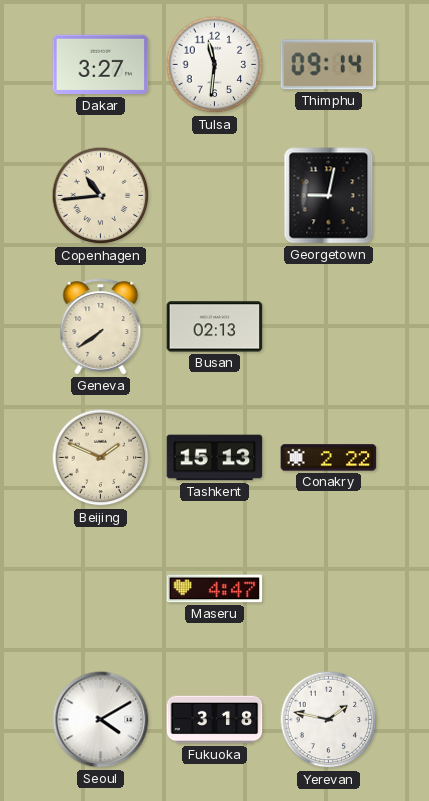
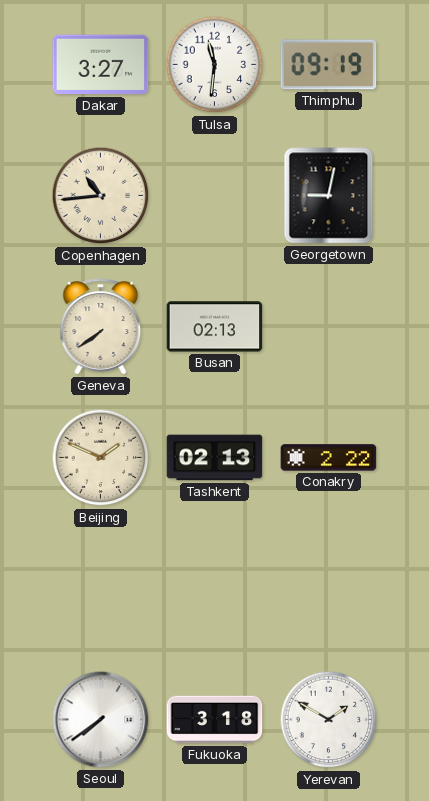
Thimphu: 09:14 -> 09:19 (329, 65)
Tashkent: 15:13 -> 02:13 (215, 458)
Maseru: 4:47 -> none (215, 589)
Seoul: 4:10 -> 7:39 (101, 720)
Yerevan: 1:47 -> 1:50 (329, 720)
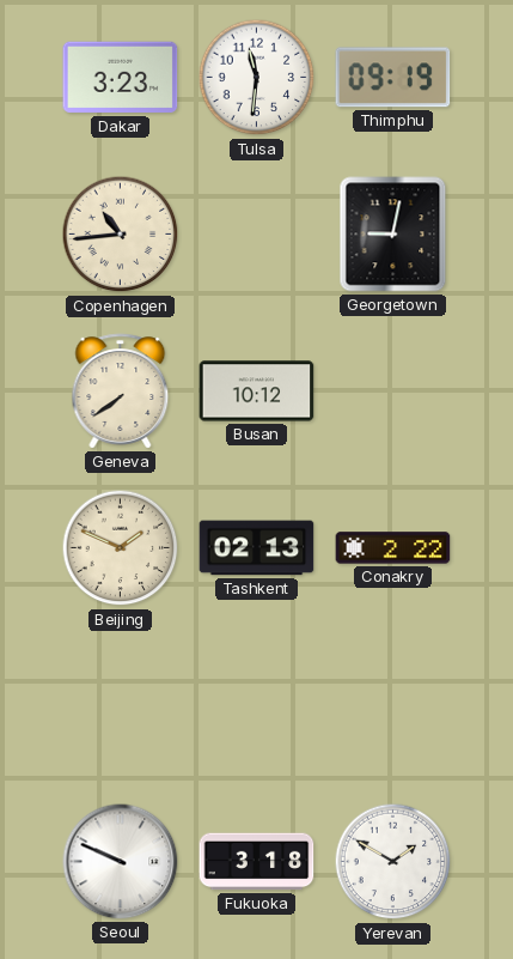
Dakar: 3:27 -> 3:23 (121, 78)
Busan: 02:13 -> 10:12 (257, 392)
Seoul: 7:39 -> 9:49 (121, 862)
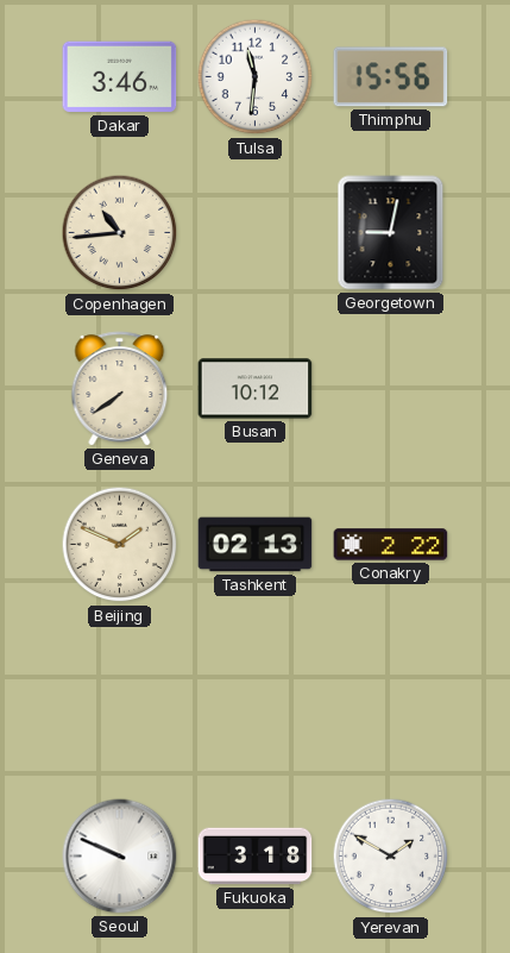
Dakar: 3:23 -> 3:46 (120, 77)
Thimphu: 09:19 -> 15:56 (391, 77)
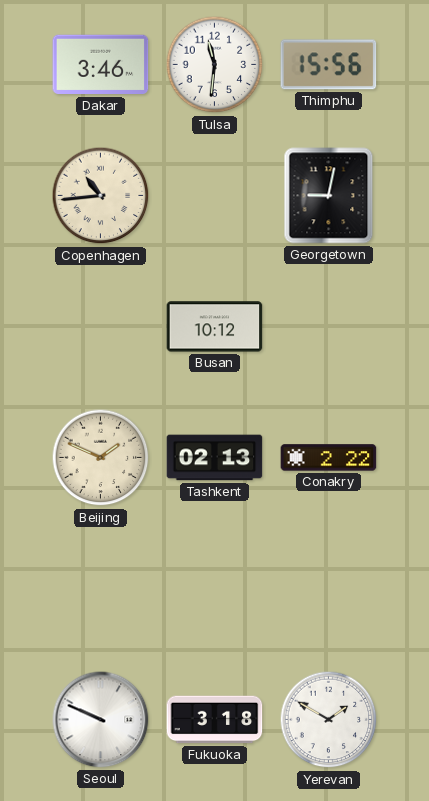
Geneva: 7:39 -> none (120, 389)
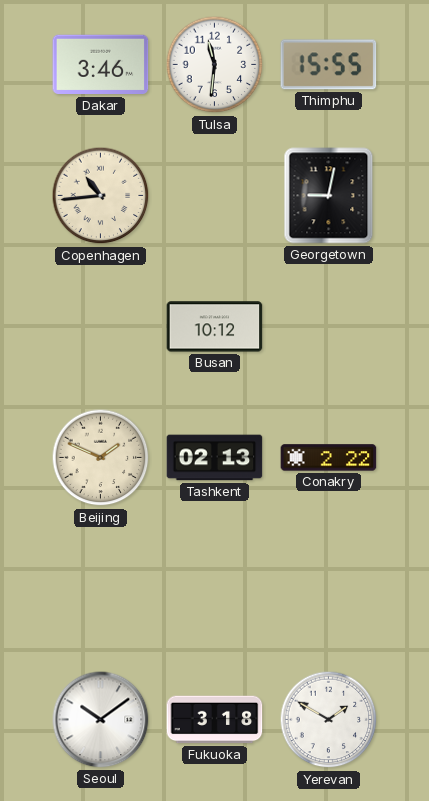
Thimphu: 15:56 -> 15:55 (329, 65)
Seoul: 9:49 -> 10:09 (101, 720)
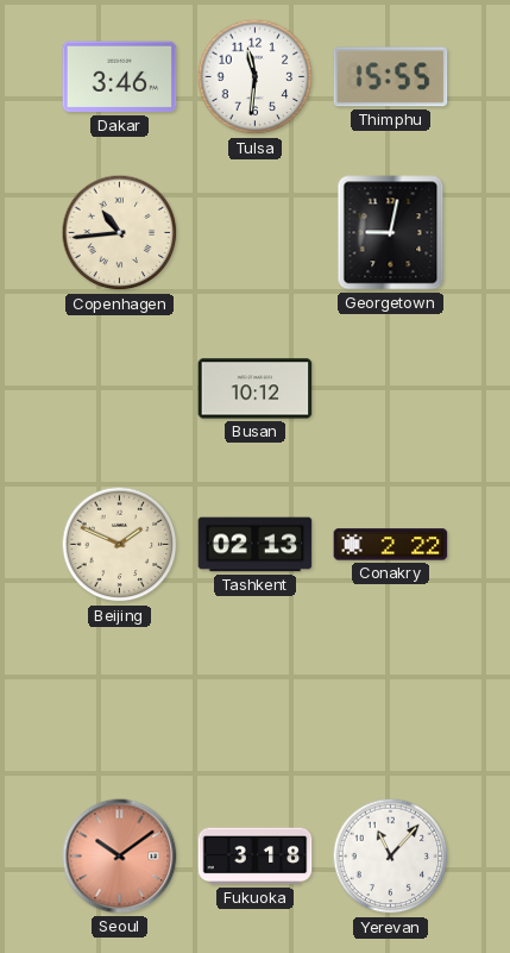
Seoul dial: white -> salmon (120, 857)
Yerevan: 1:50 -> 11:07 (391, 857)
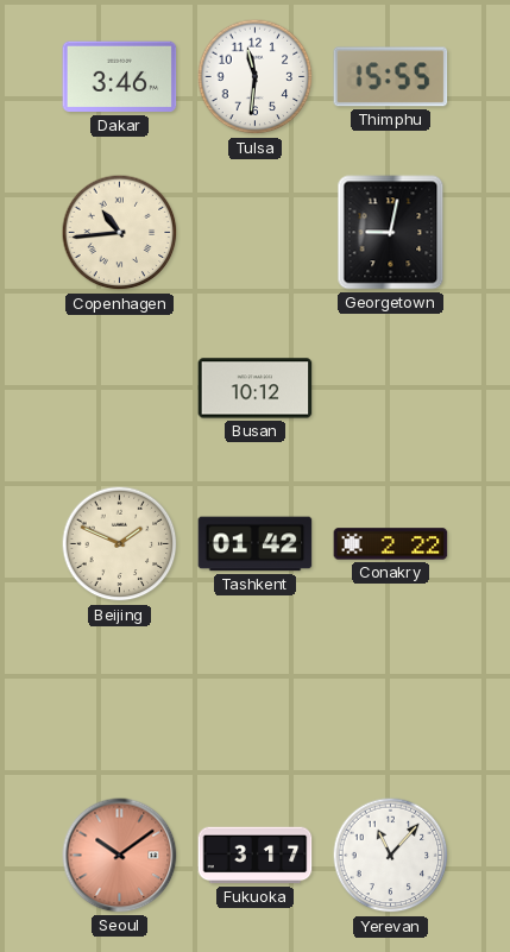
Tashkent: 02:13 -> 01:42 (256, 544)
Fukuoka: 3:18 -> 3:17 (256, 856)
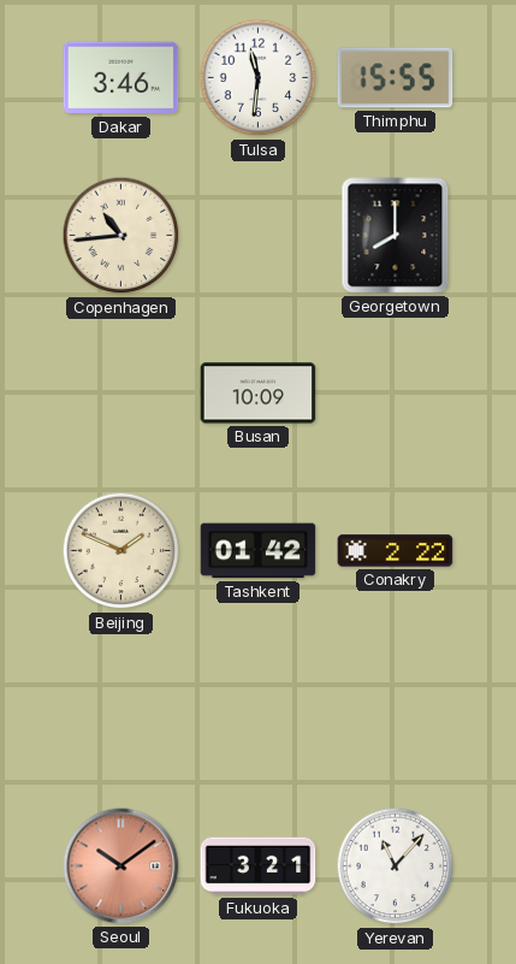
Georgetown: 9:02 -> 8:00 (396, 236)
Busan: 10:12 -> 10:09 (259, 394)
Fukuoka: 3:17 -> 3:21 (259, 867)
